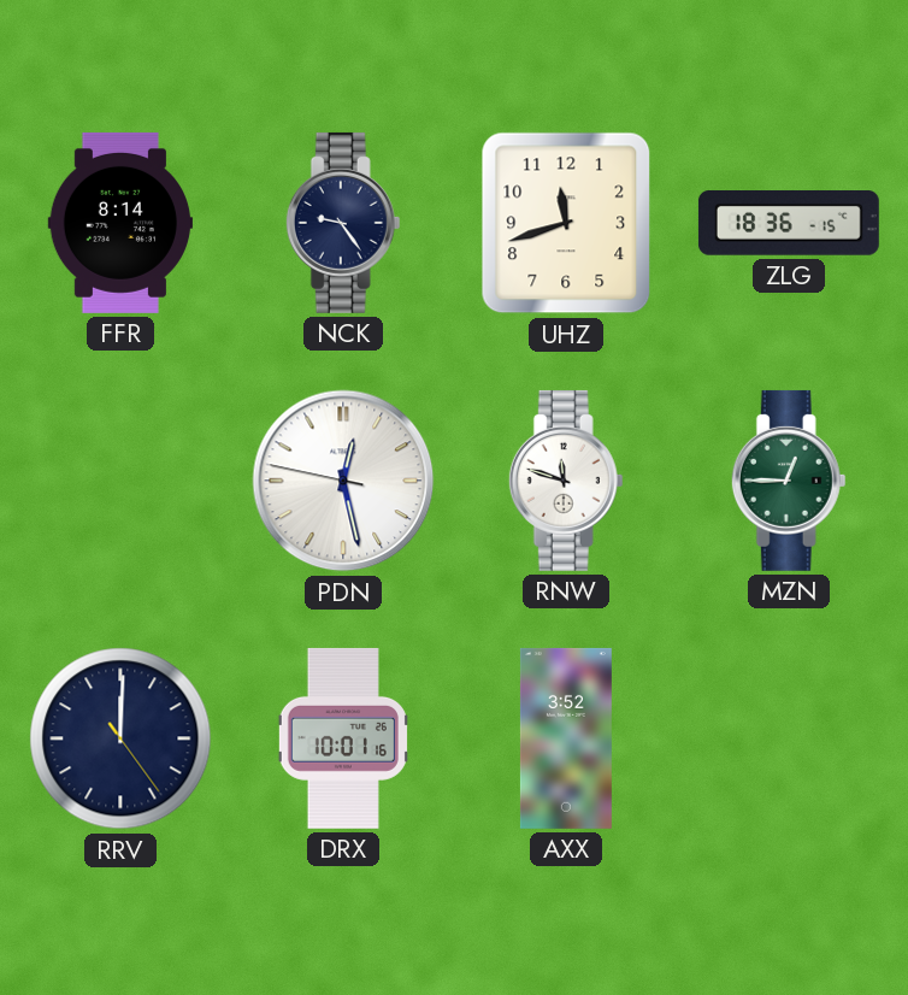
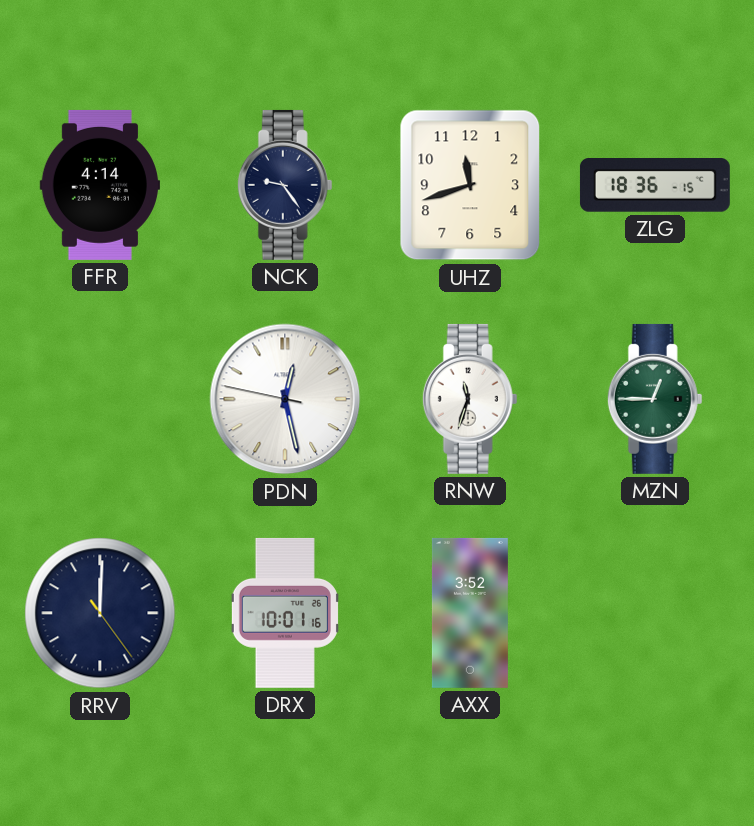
FFR: 8:14 -> 4:14 (99, 185)
RNW: 11:48 -> 11:33 (470, 399)
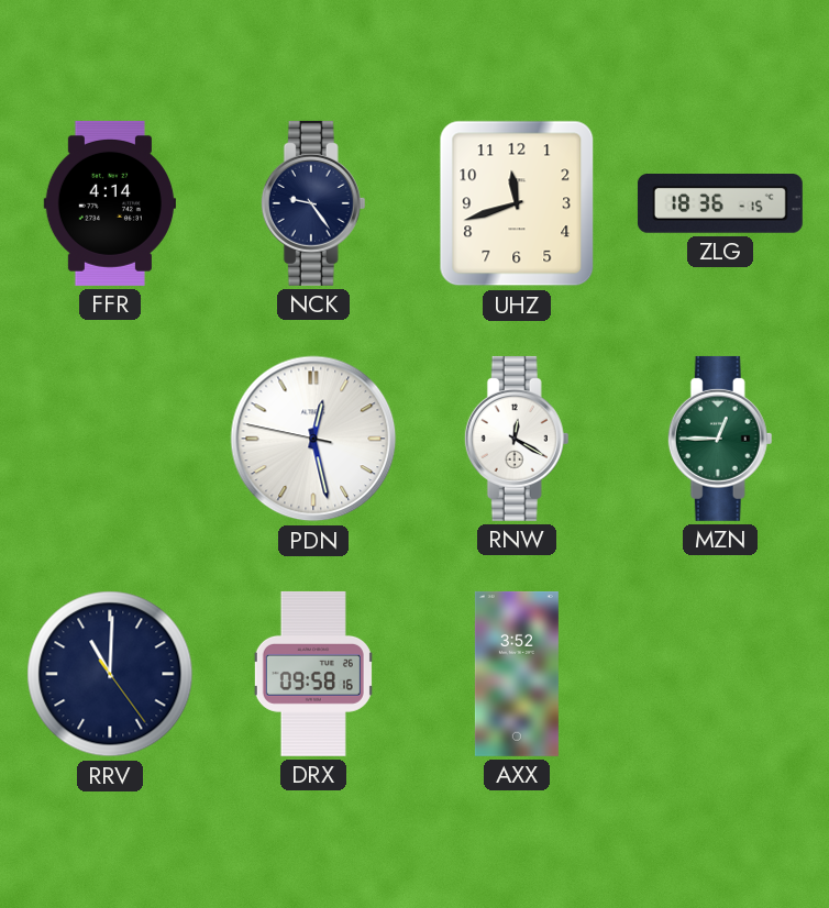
RNW: 11:33 -> 12:20 (517, 439)
RRV: 12:00 -> 11:00 (110, 674)
DRX: 10:01 -> 09:58 (313, 674)
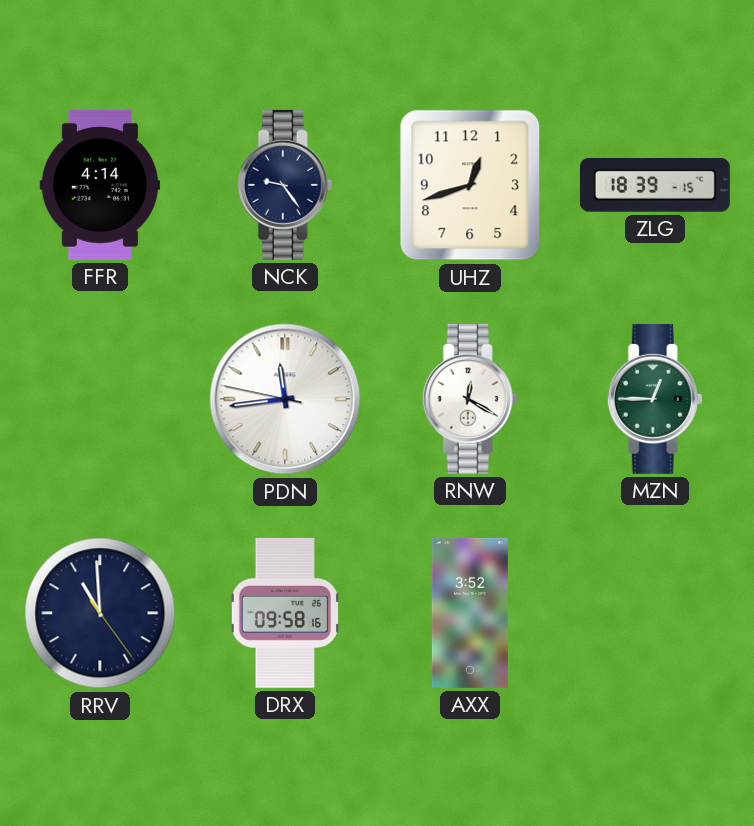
UHZ: 11:42 -> 12:42 (470, 185)
ZLG: 18:36 -> 18:39 (655, 186)
PDN: 12:27 -> 11:43 (285, 399)
RRV: 11:00 -> 10:59 (100, 613)
